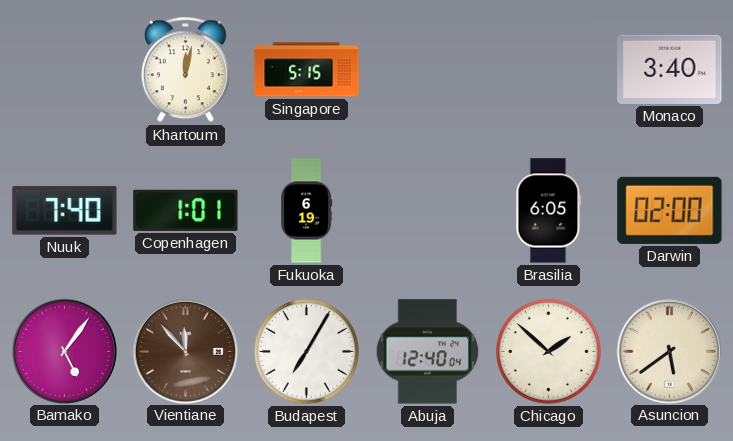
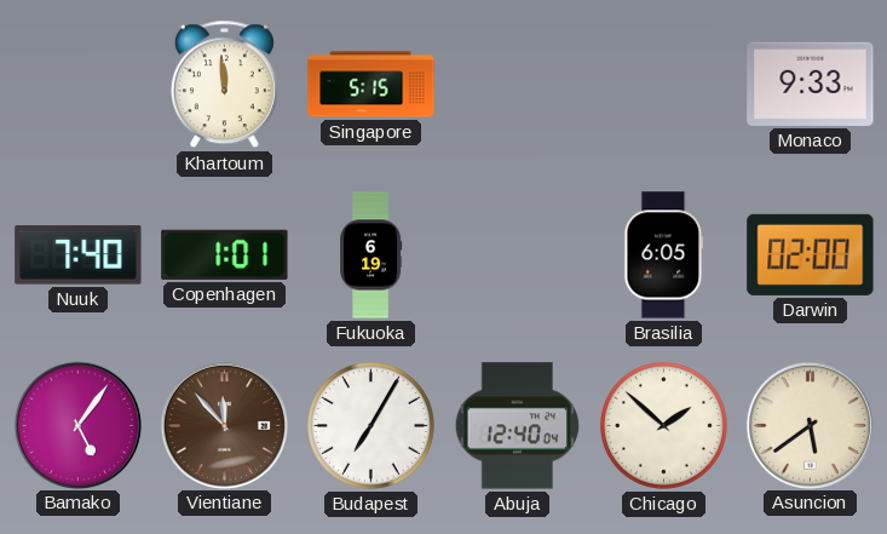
Khartoum: 12:02 -> 11:59 (224, 85)
Monaco: 3:40 -> 9:33 (811, 84)
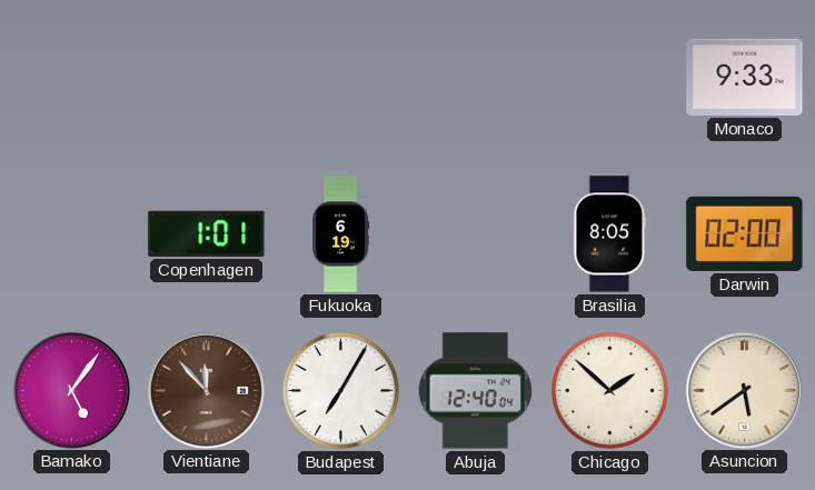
Khartoum: 11:59 -> none (224, 85)
Singapore: 5:15 -> none (371, 85)
Nuuk: 7:40 -> none (79, 255)
Brasilia: 6:05 -> 8:05 (610, 234)
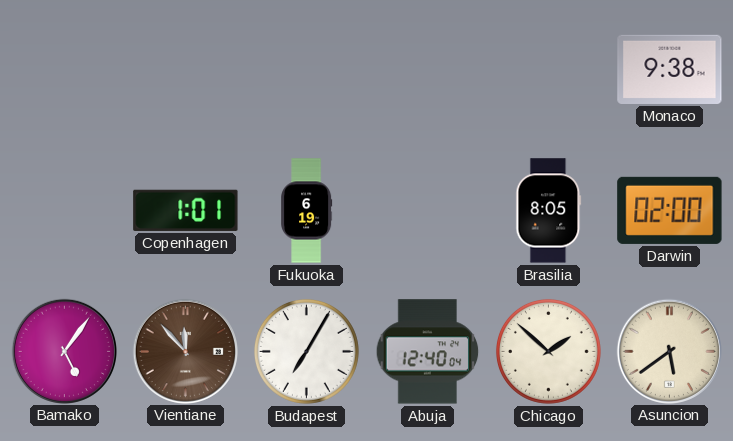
Monaco: 9:33 -> 9:38 (670, 69)
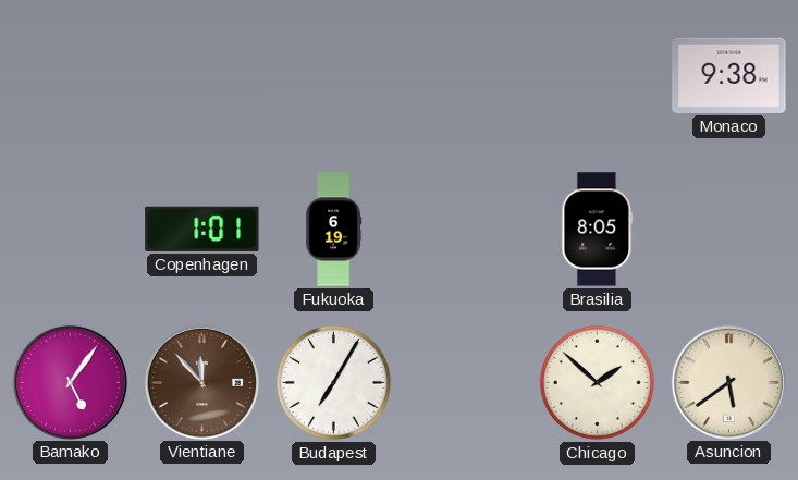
Darwin: 02:00 -> none (670, 210)
Abuja: 12:40 -> none (428, 352)
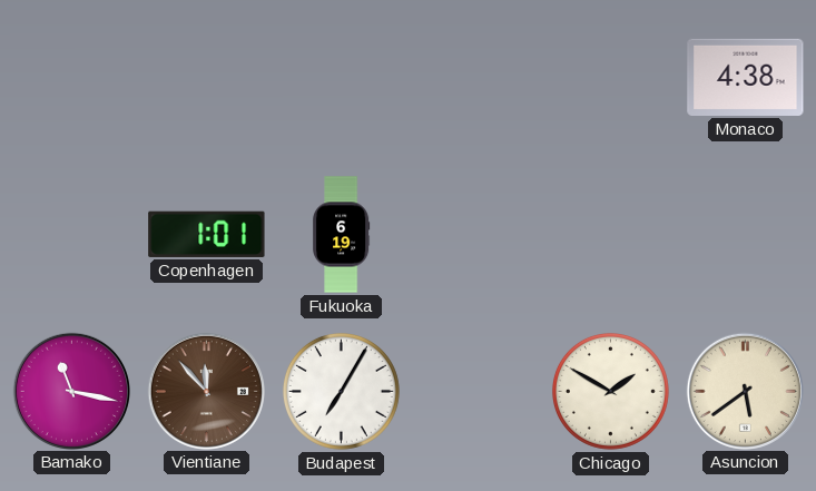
Monaco: 9:38 -> 4:38 (746, 77)
Brasilia: 8:05 -> none (598, 230)
Bamako: 5:06 -> 11:17 (71, 391)
Chicago: 1:52 -> 1:50 (610, 391)
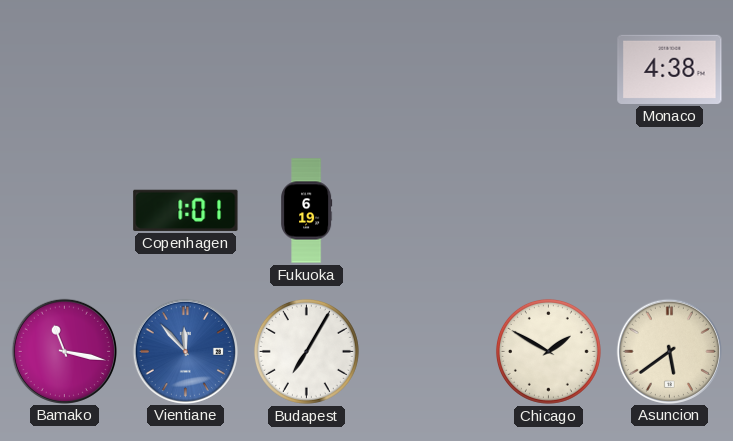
Vientiane dial: brown -> blue (185, 351)
